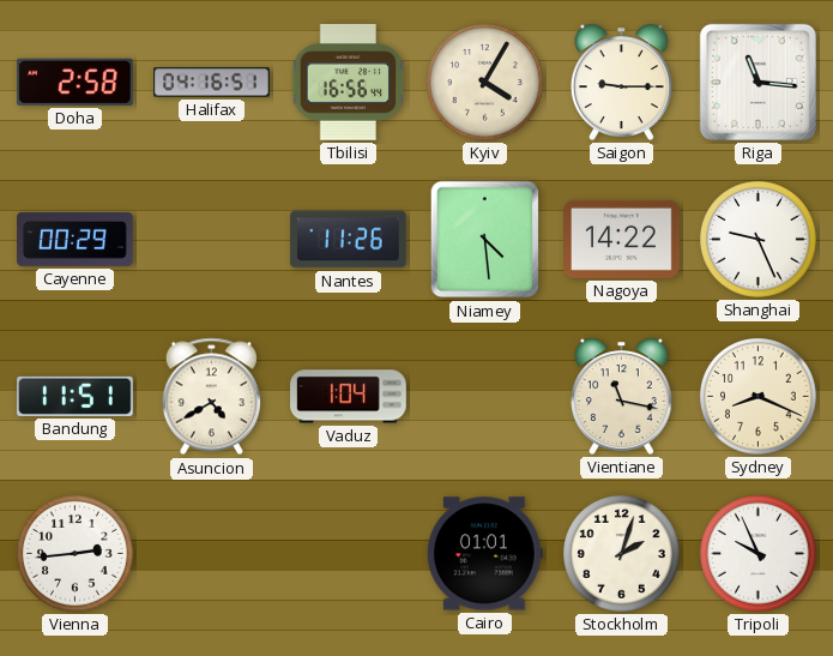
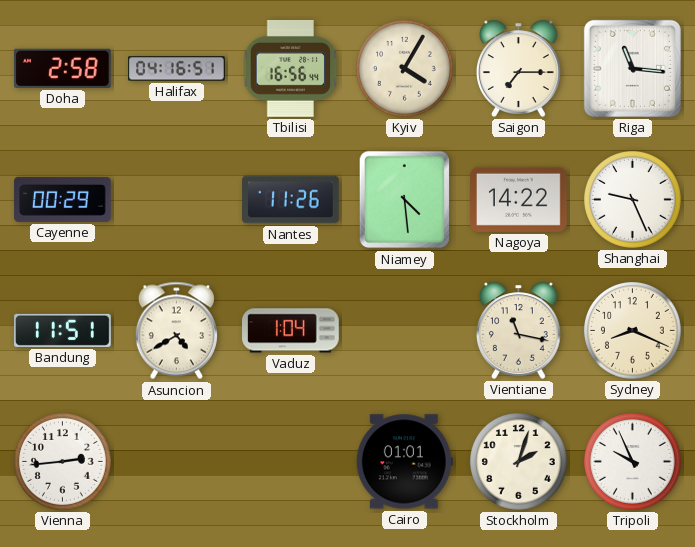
Saigon: 9:15 -> 7:15 (518, 68)
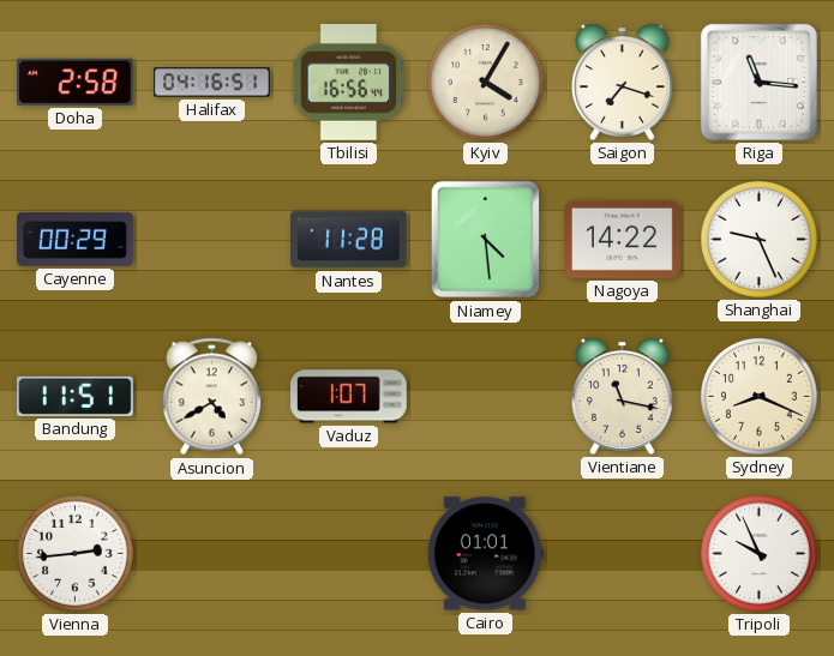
Saigon: 7:15 -> 7:18 (622, 82)
Nantes: 11:26 -> 11:28 (349, 240)
Vaduz: 1:04 -> 1:07 (349, 397)
Stockholm: 2:03 -> none (519, 462)
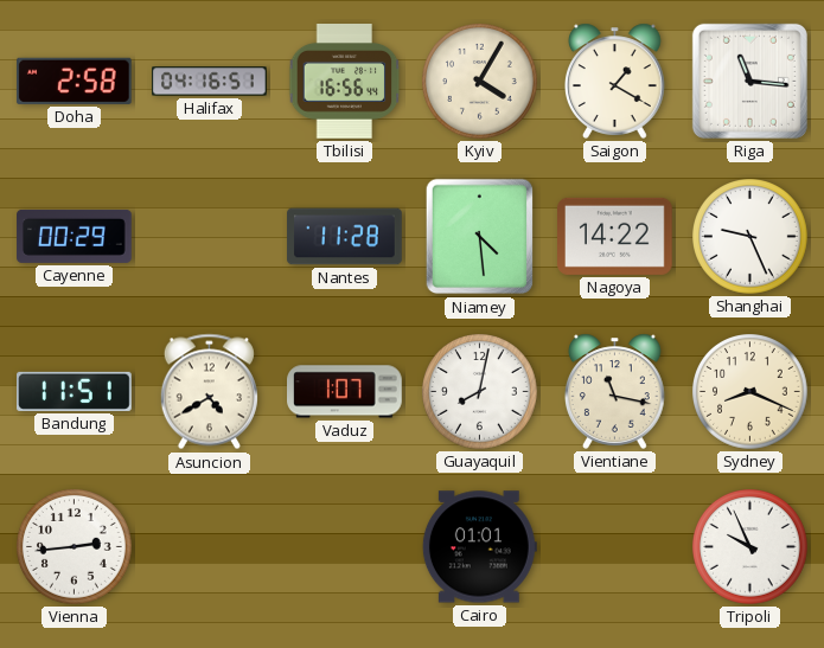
Saigon: 7:18 -> 1:20 (614, 81)
Guayaquil: none -> 8:02 (480, 392)
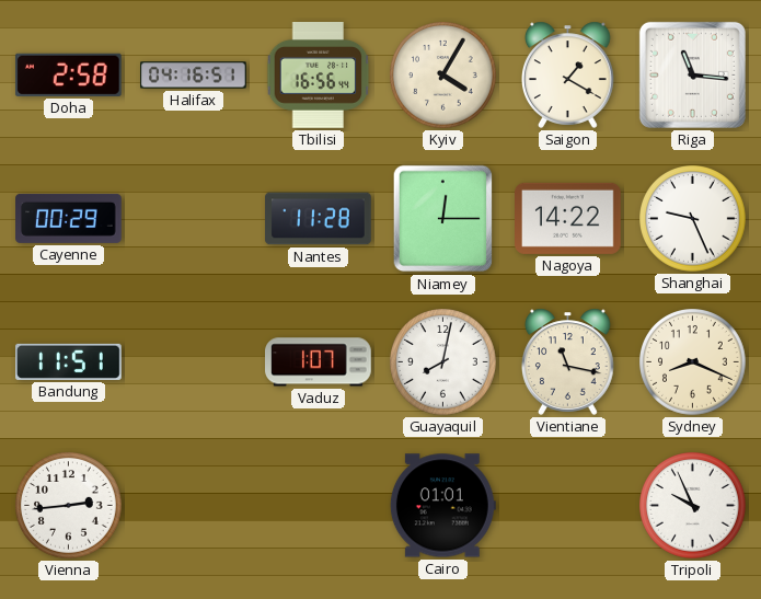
Niamey: 4:29 -> 12:15 (443, 219)
Asuncion: 4:40 -> none (209, 392)
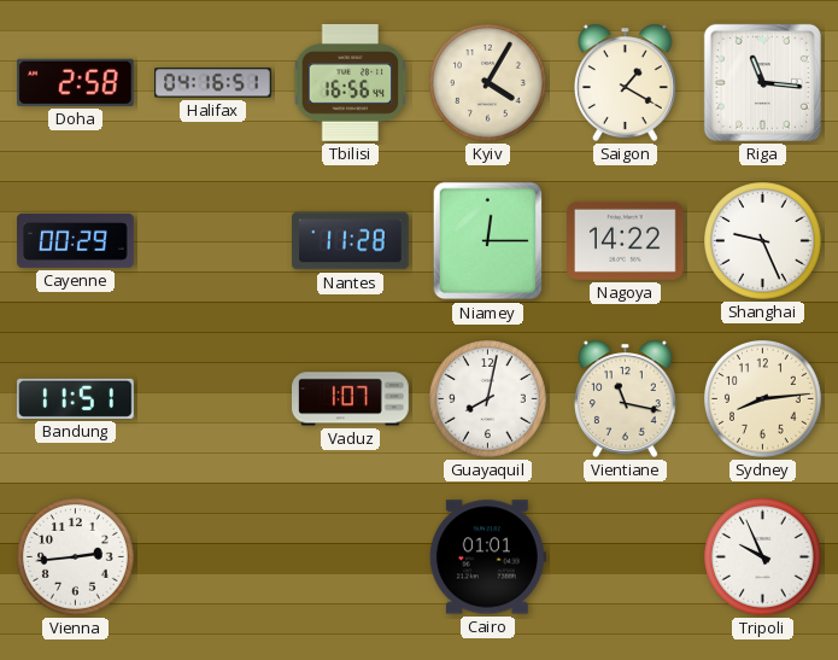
Sydney: 8:19 -> 8:14 (763, 399)
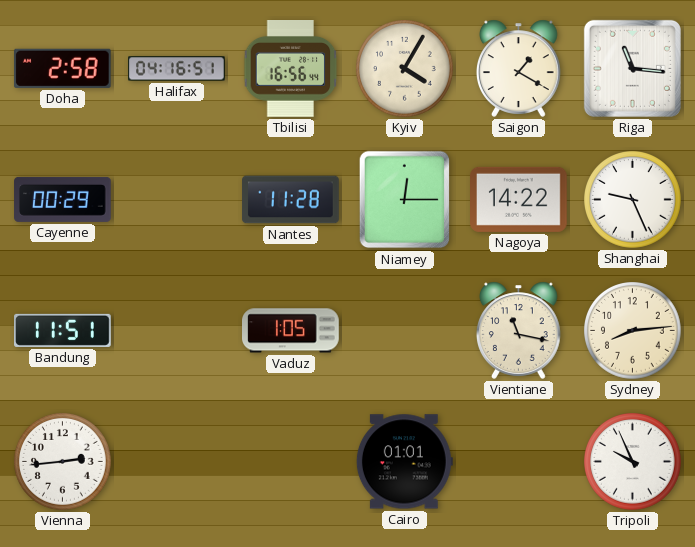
Vaduz: 1:07 -> 1:05 (291, 331)
Guayaquil: 8:02 -> none (488, 399)
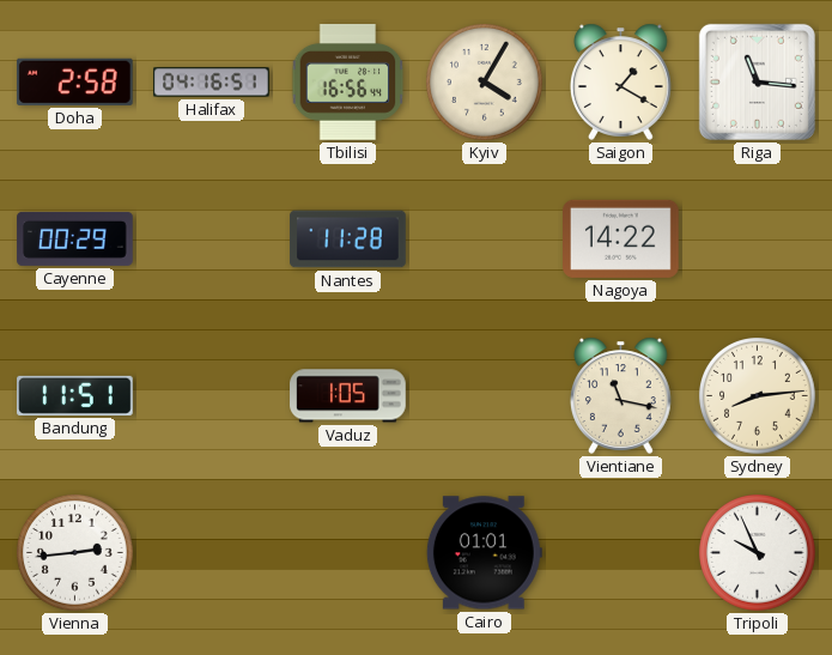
Niamey: 12:15 -> none (405, 200)
Shanghai: 9:26 -> none (633, 200)
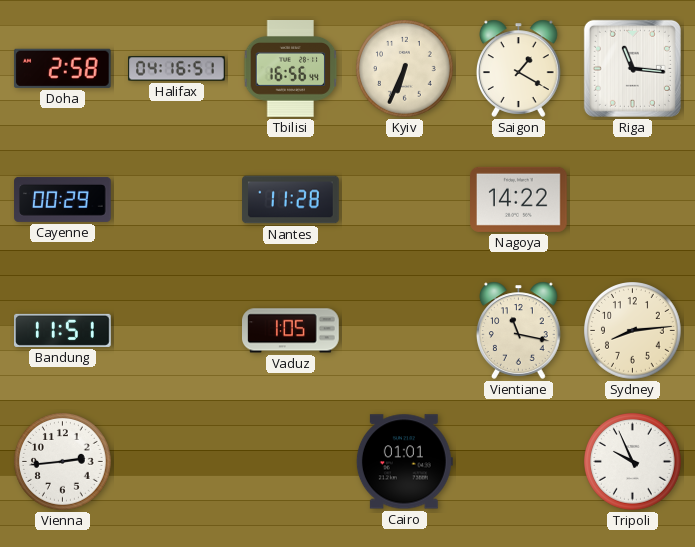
Kyiv: 4:05 -> 6:34 (405, 69)
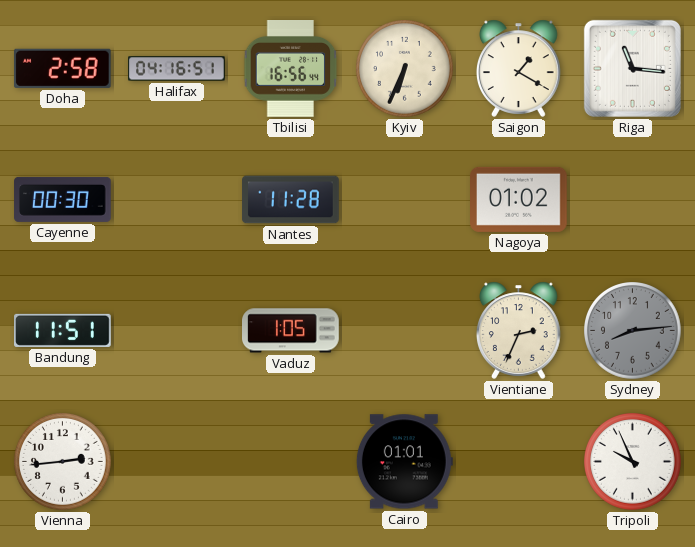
Cayenne: 00:29 -> 00:30 (63, 199)
Nagoya: 14:22 -> 01:02 (519, 199)
Vientiane: 11:17 -> 2:34 (518, 330)
Sydney dial: cream -> grey (633, 331)
